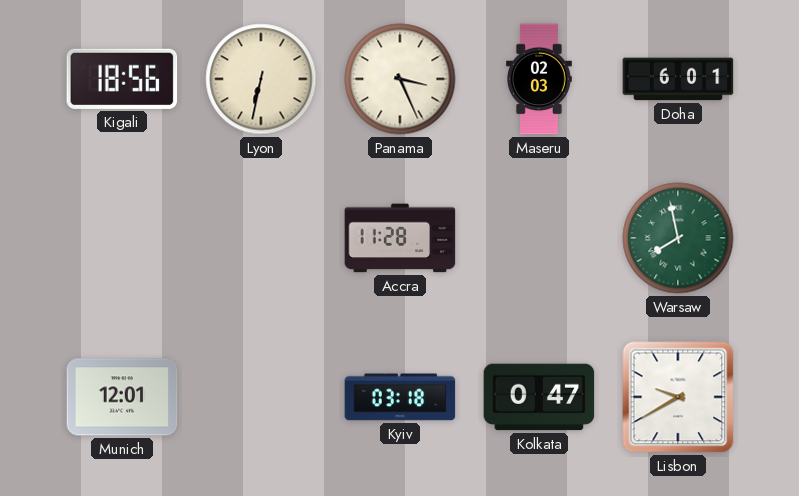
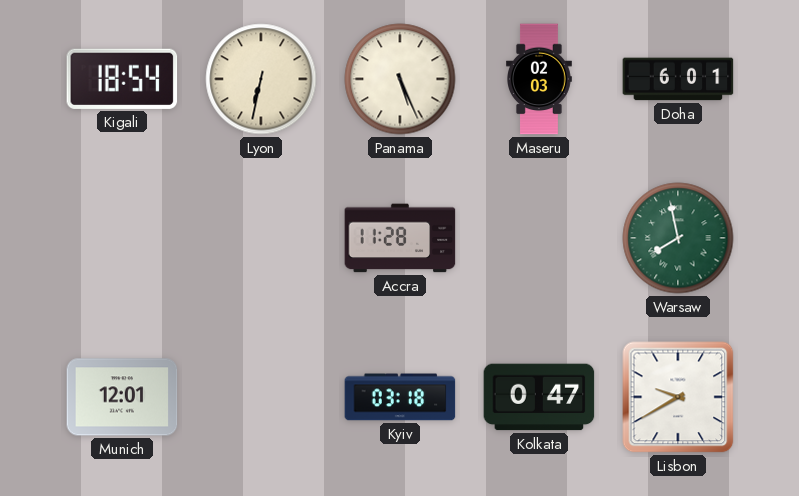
Kigali: 18:56 -> 18:54 (122, 79)
Panama: 3:26 -> 5:26 (400, 79)
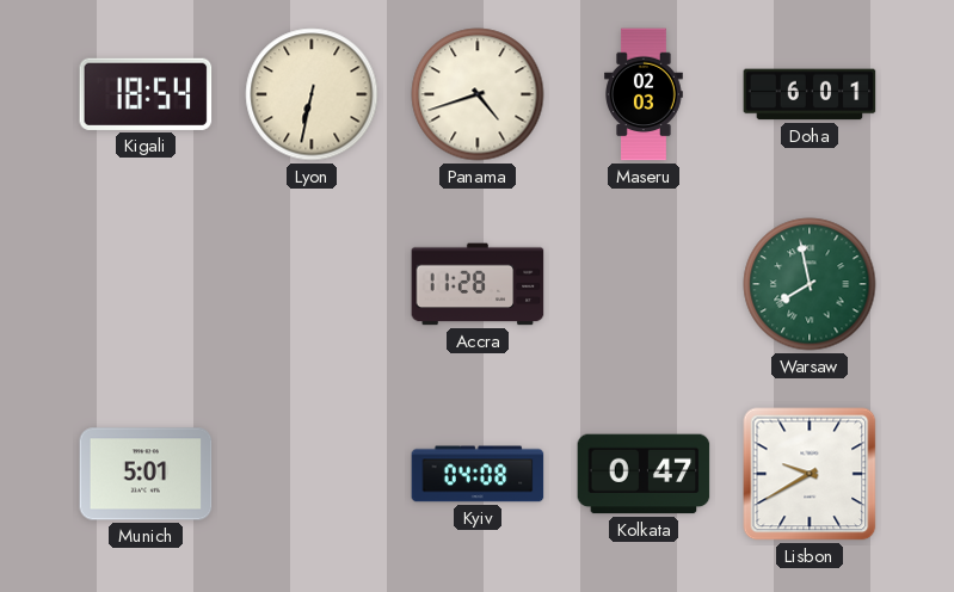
Panama: 5:26 -> 4:42 (478, 94)
Munich: 12:01 -> 5:01 (146, 474)
Kyiv: 03:18 -> 04:08 (478, 474)
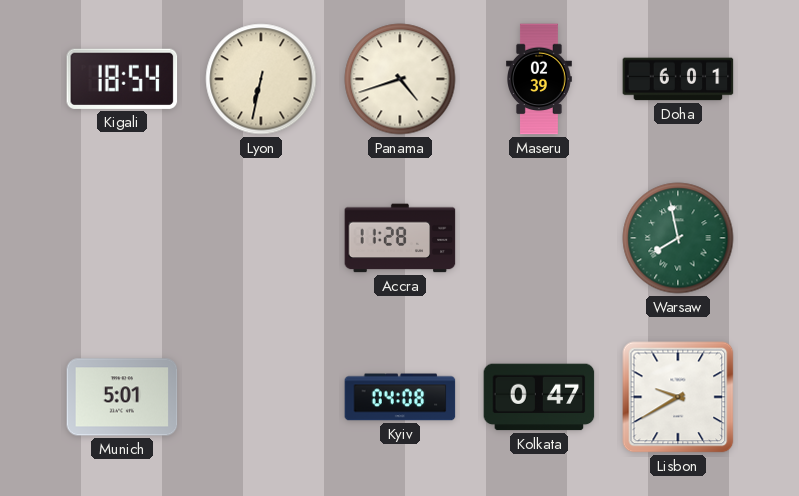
Maseru: 02:03 -> 02:39 (540, 79)
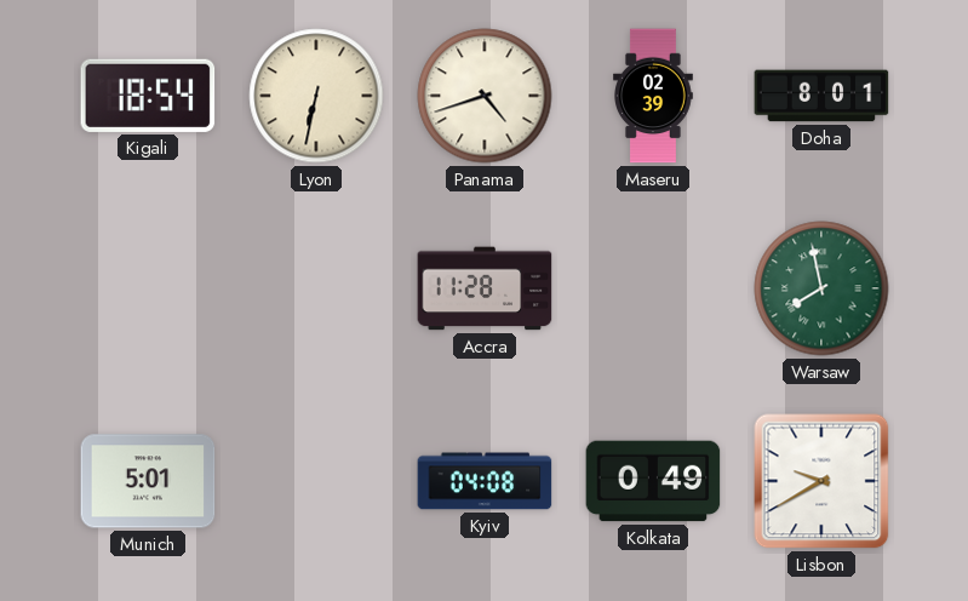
Doha: 6:01 -> 8:01 (821, 96)
Kolkata: 0:47 -> 0:49 (653, 481)
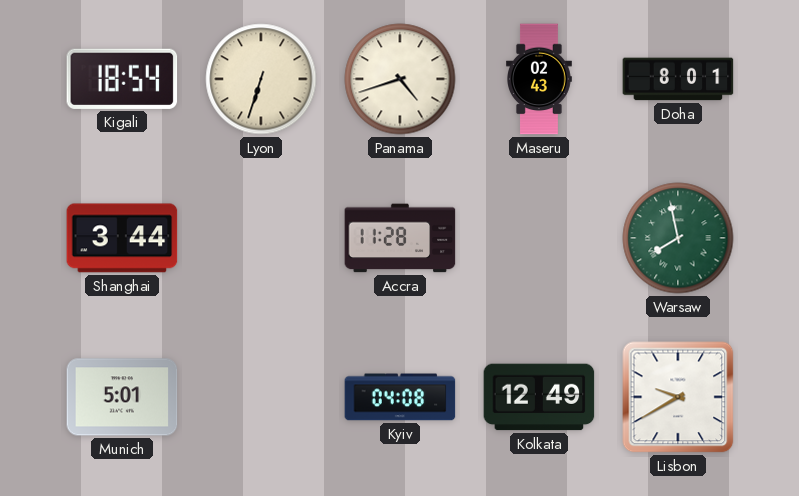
Lyon: 6:32 -> 6:33 (261, 79)
Maseru: 02:39 -> 02:43 (540, 79)
Shanghai: none -> 3:44 (122, 238)
Kolkata: 0:49 -> 12:49 (539, 397)
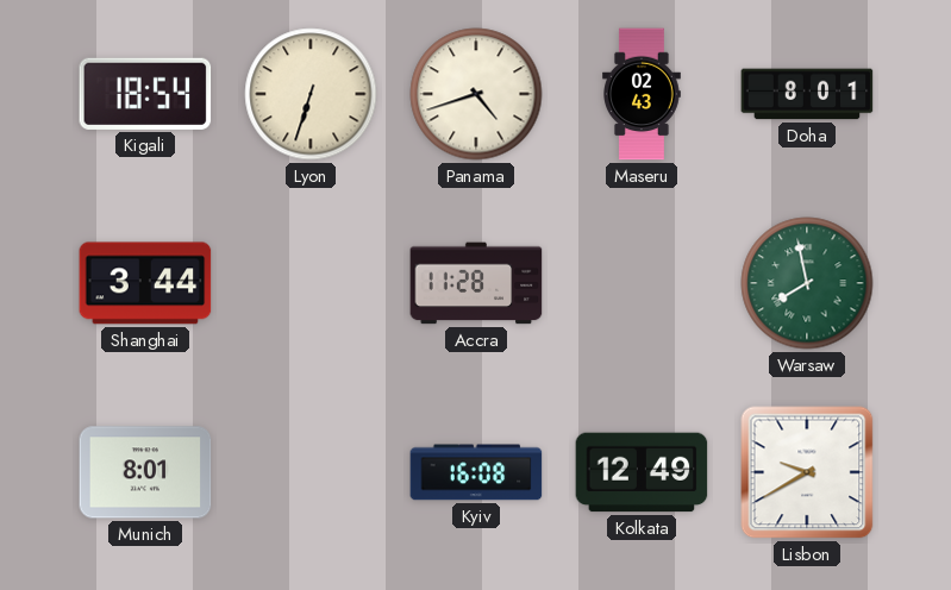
Munich: 5:01 -> 8:01 (145, 472)
Kyiv: 04:08 -> 16:08 (476, 472)
